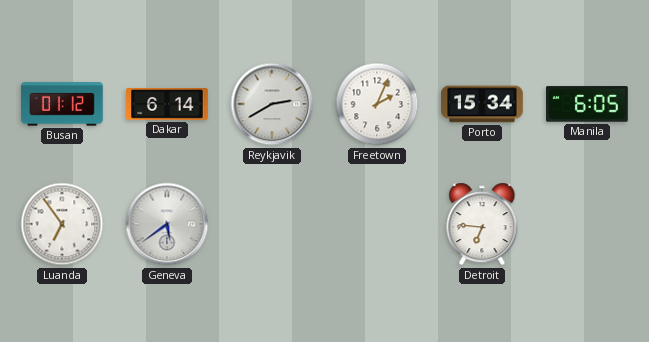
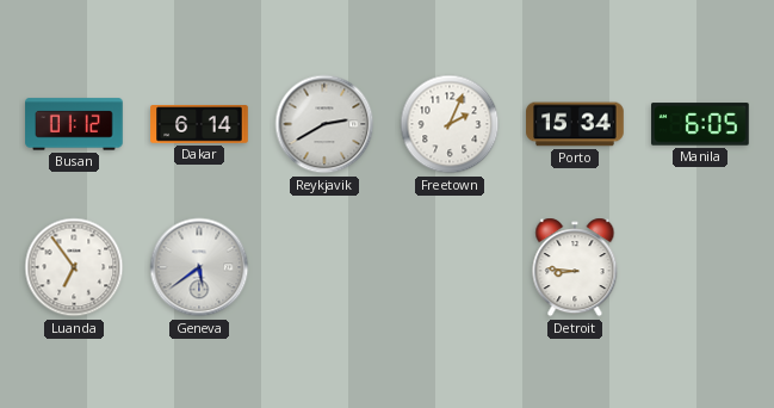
Detroit: 6:46 -> 8:46 (575, 267)
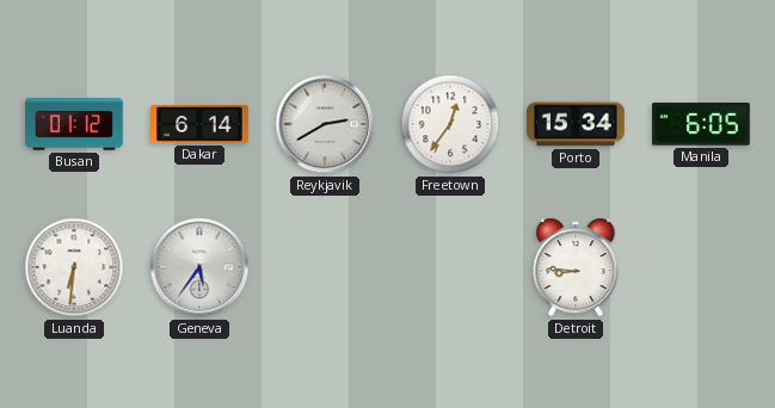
Freetown: 2:04 -> 12:36 (450, 124)
Luanda: 6:54 -> 6:31 (74, 267)
Geneva: 5:39 -> 5:36 (199, 267)
